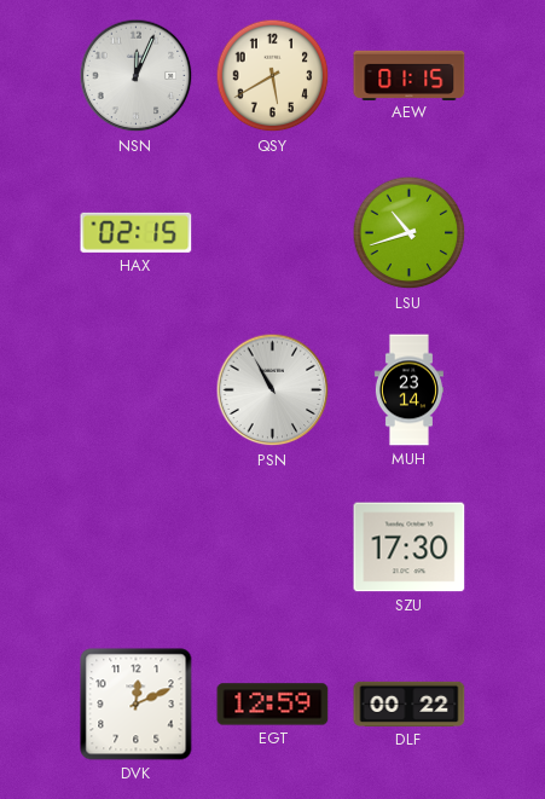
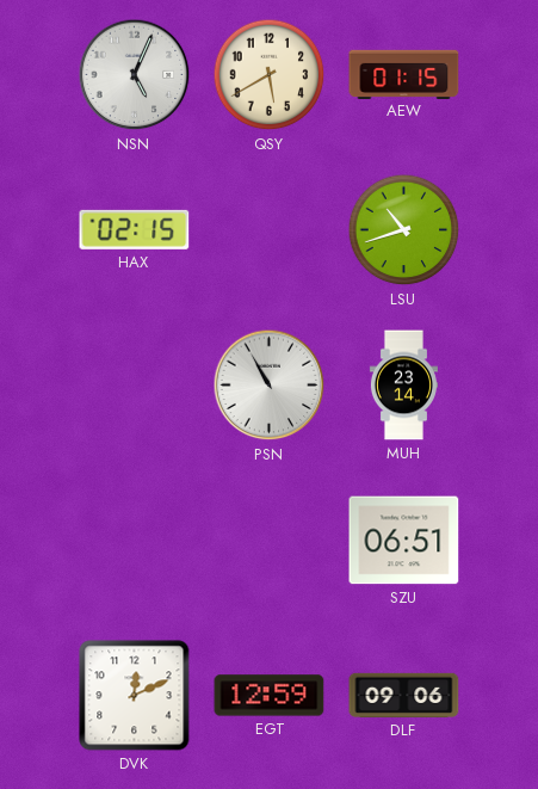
NSN: 12:04 -> 5:04 (135, 75)
SZU: 17:30 -> 06:51 (404, 541)
DLF: 00:22 -> 09:06 (404, 695)
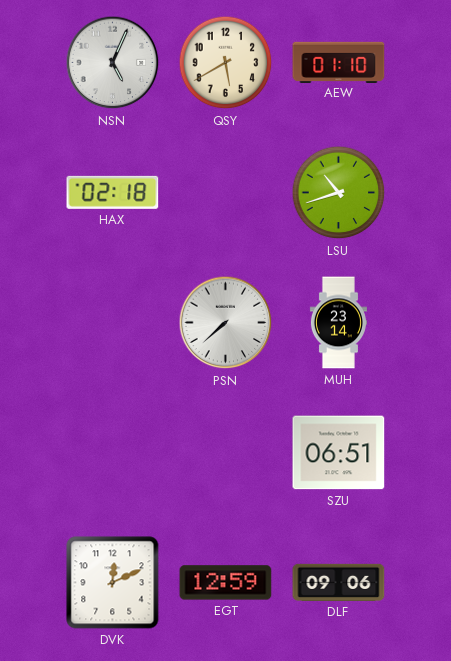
AEW: 01:15 -> 01:10 (339, 62)
HAX: 02:15 -> 02:18 (113, 192)
PSN: 10:55 -> 7:38 (226, 323)
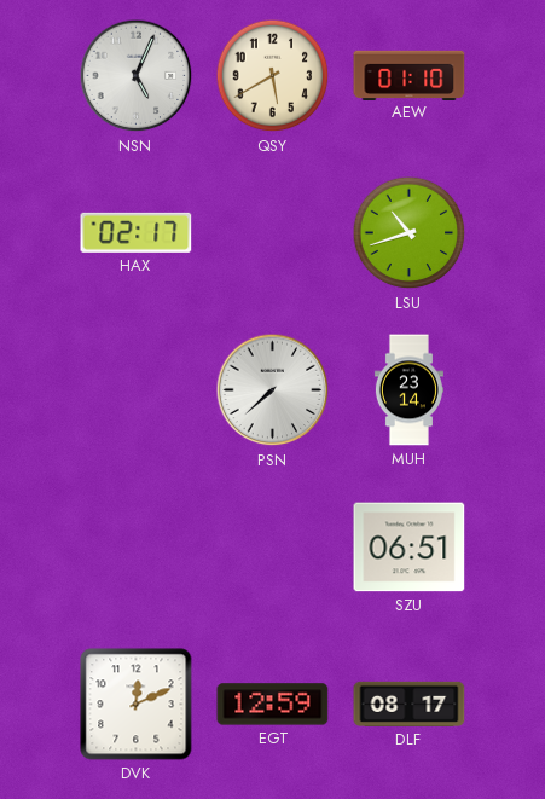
HAX: 02:18 -> 02:17 (137, 232)
DLF: 09:06 -> 08:17 (410, 704)
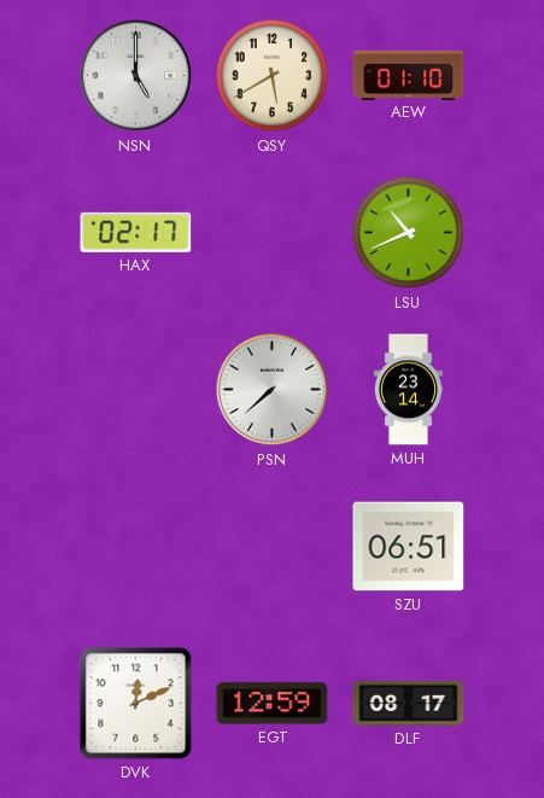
NSN: 5:04 -> 5:00 (136, 76)
LSU: 10:42 -> 10:41 (409, 233)
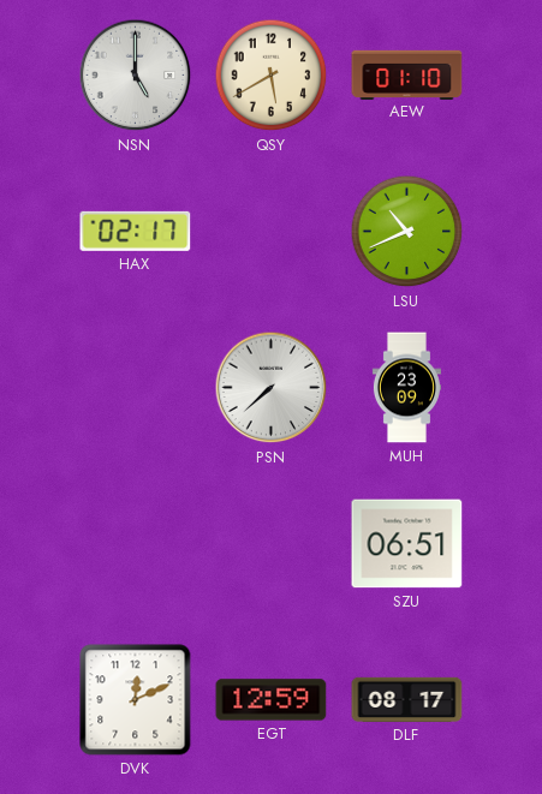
MUH: 23:14 -> 23:09 (406, 388)
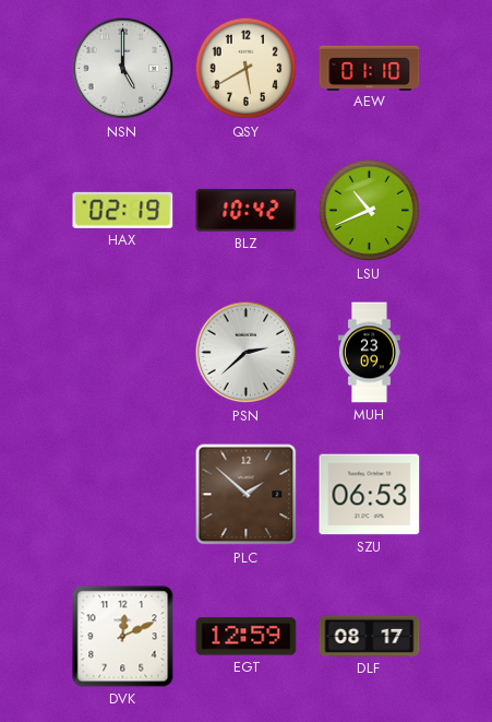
HAX: 02:17 -> 02:19 (123, 210)
BLZ: none -> 10:42 (247, 211)
PSN: 7:38 -> 2:38 (247, 353)
PLC: none -> 1:52 (247, 495)
SZU: 06:51 -> 06:53 (370, 495)
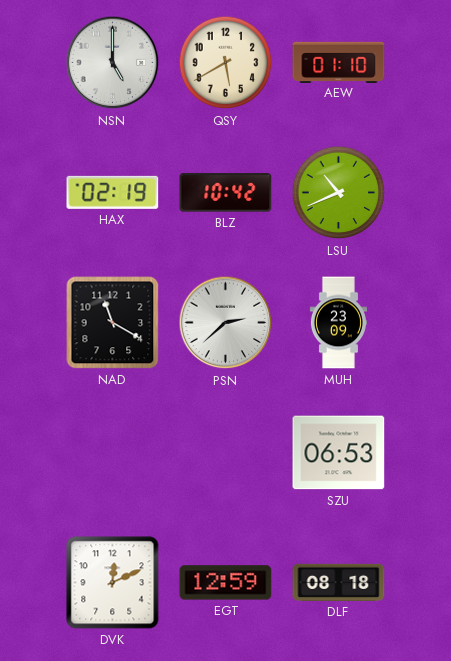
NAD: none -> 11:20 (113, 323)
PLC: 1:52 -> none (247, 495)
DLF: 08:17 -> 08:18 (339, 582)
